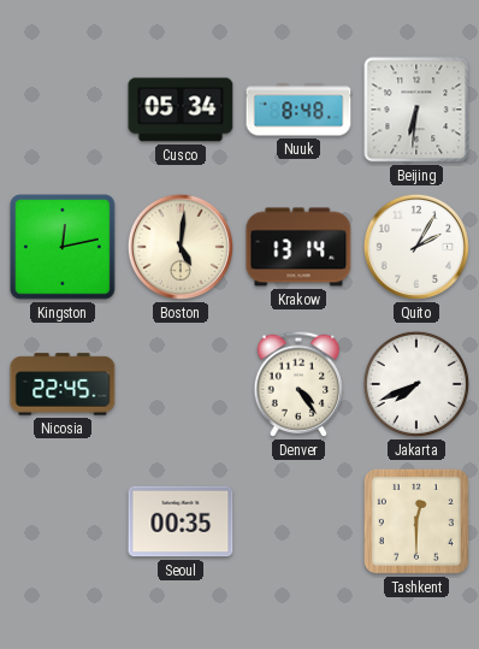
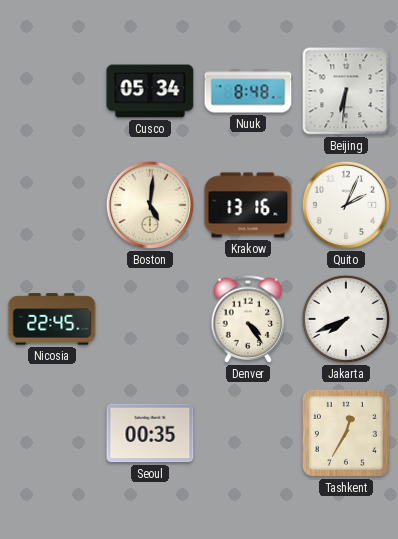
Kingston: 12:13 -> none (63, 247)
Krakow: 13:14 -> 13:16 (248, 205)
Quito: 2:05 -> 2:04 (346, 205)
Tashkent: 12:30 -> 12:35 (346, 433)
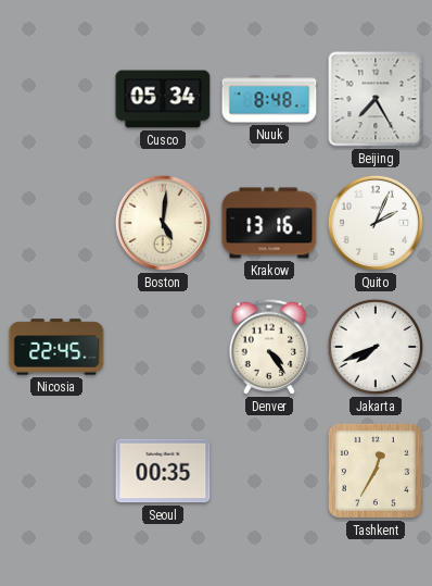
Beijing: 6:31 -> 7:25 (376, 99)
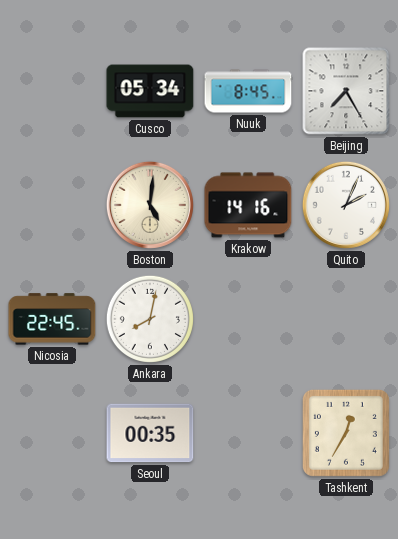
Nuuk: 8:48 -> 8:45 (248, 91)
Krakow: 13:16 -> 14:16 (248, 205)
Ankara: none -> 8:02 (150, 319)
Denver: 4:24 -> none (269, 347)
Jakarta: 7:41 -> none (376, 347)
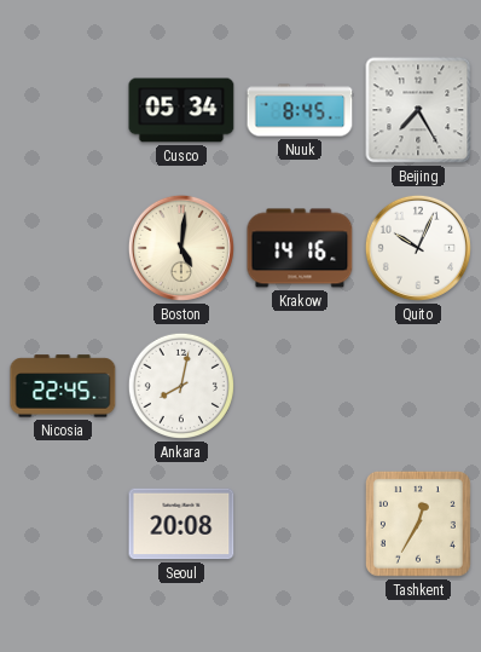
Quito: 2:04 -> 10:04 (418, 248)
Seoul: 00:35 -> 20:08 (181, 524)
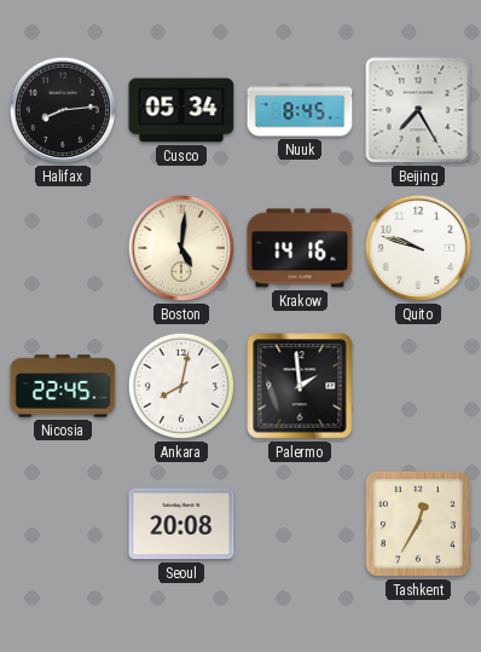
Halifax: none -> 8:14 (63, 110)
Quito: 10:04 -> 9:48 (418, 248)
Palermo: none -> 1:59 (300, 386)
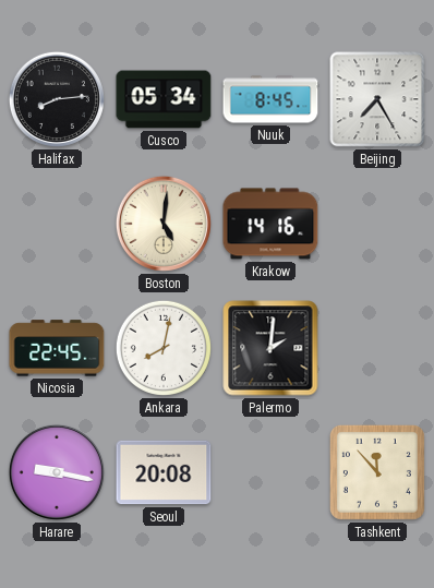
Quito: 9:48 -> none (418, 248)
Palermo: 1:59 -> 2:01 (270, 348)
Harare: none -> 9:17 (57, 472)
Tashkent: 12:35 -> 11:53 (377, 472)
